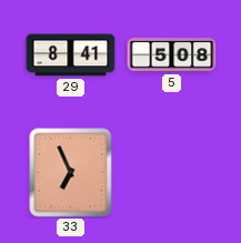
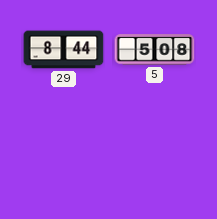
29: 8:41 -> 8:44 (64, 50)
33: 6:56 -> none (71, 173)
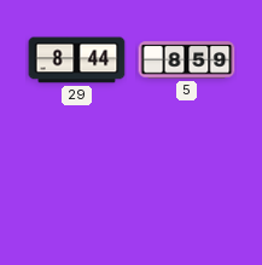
5: 5:08 -> 8:59 (187, 61)
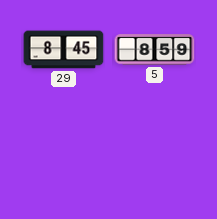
29: 8:44 -> 8:45 (64, 50)
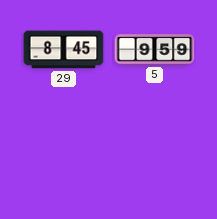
5: 8:59 -> 9:59 (155, 50)
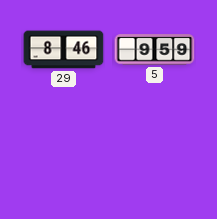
29: 8:45 -> 8:46 (64, 50)
